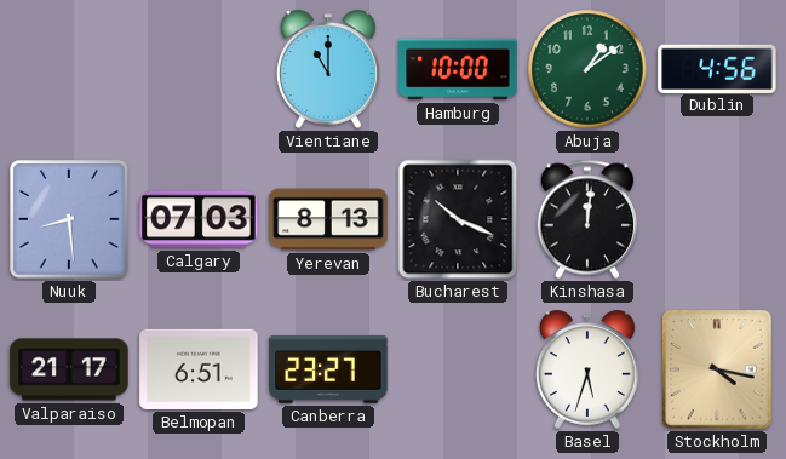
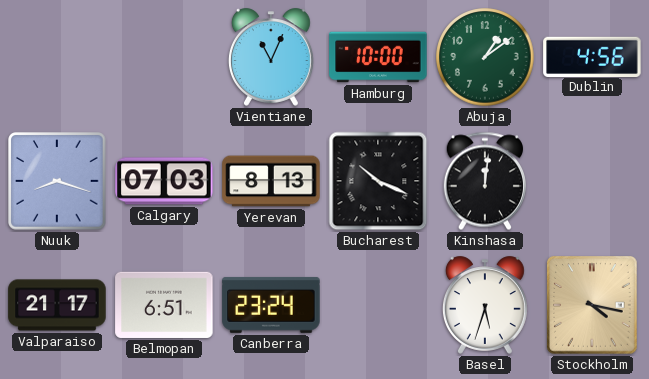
Vientiane: 11:00 -> 11:04 (271, 57)
Nuuk: 8:29 -> 8:18 (57, 181)
Canberra: 23:27 -> 23:24 (271, 305)
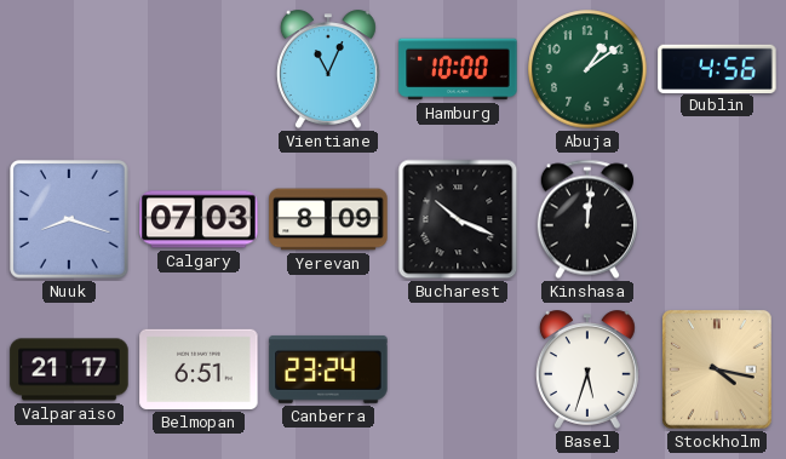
Yerevan: 8:13 -> 8:09 (328, 219)
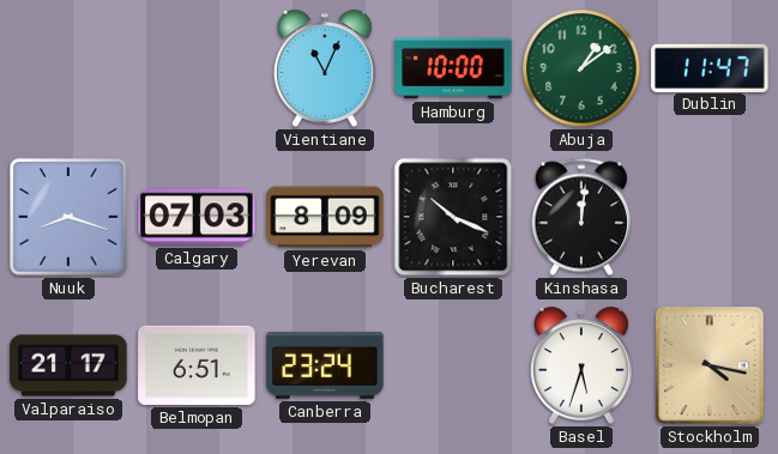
Dublin: 4:56 -> 11:47 (710, 67)
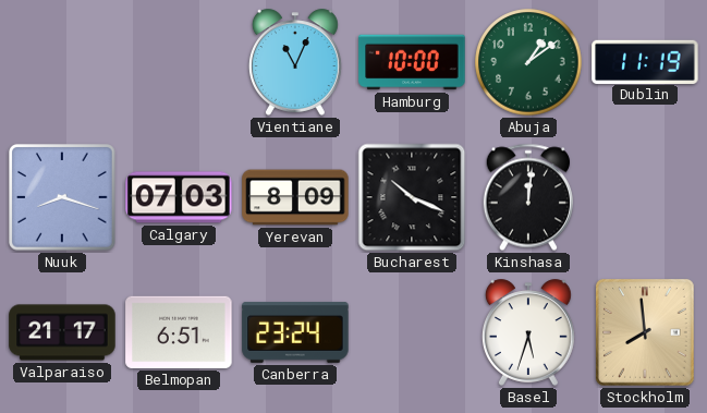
Dublin: 11:47 -> 11:19 (645, 61)
Stockholm: 4:17 -> 7:59 (646, 333)
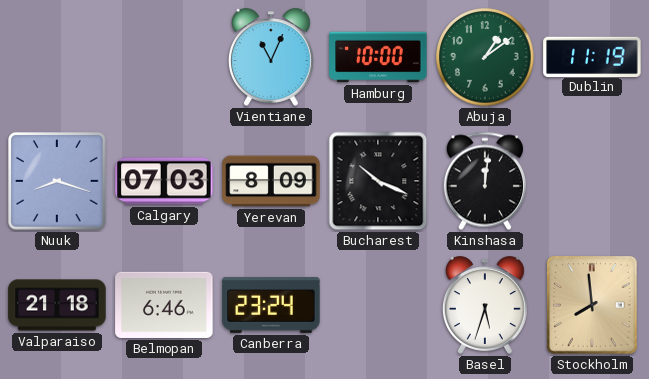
Valparaiso: 21:17 -> 21:18 (57, 305)
Belmopan: 6:51 -> 6:46 (164, 305)
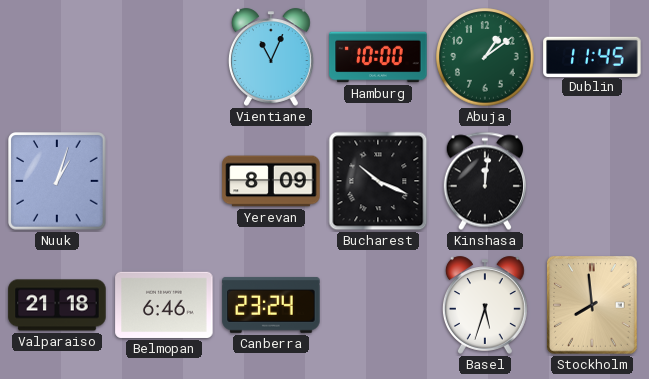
Dublin: 11:19 -> 11:45 (592, 56)
Nuuk: 8:18 -> 1:03 (57, 181)
Calgary: 07:03 -> none (164, 181)
